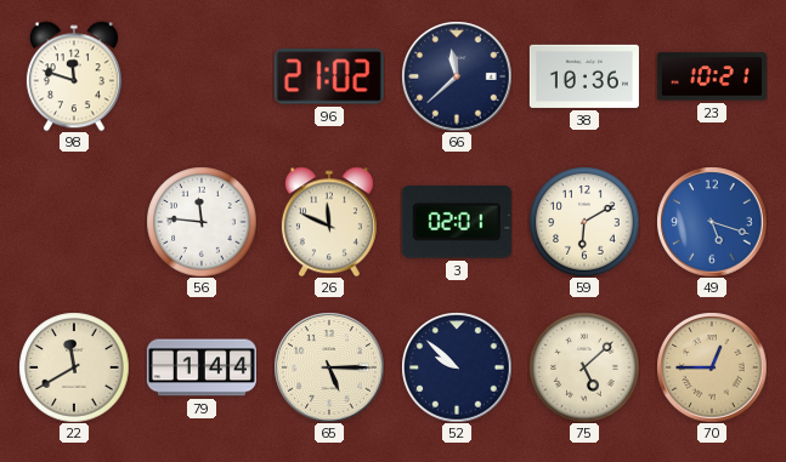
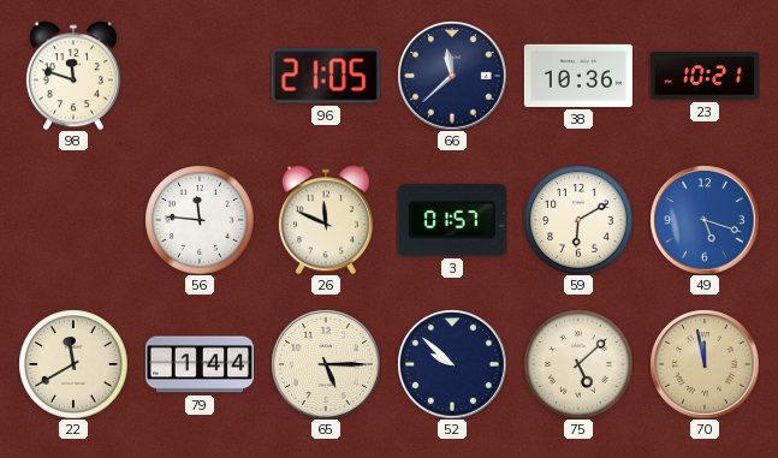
96: 21:02 -> 21:05 (326, 76)
3: 02:01 -> 01:57 (452, 220)
70: 12:45 -> 11:58 (705, 364)
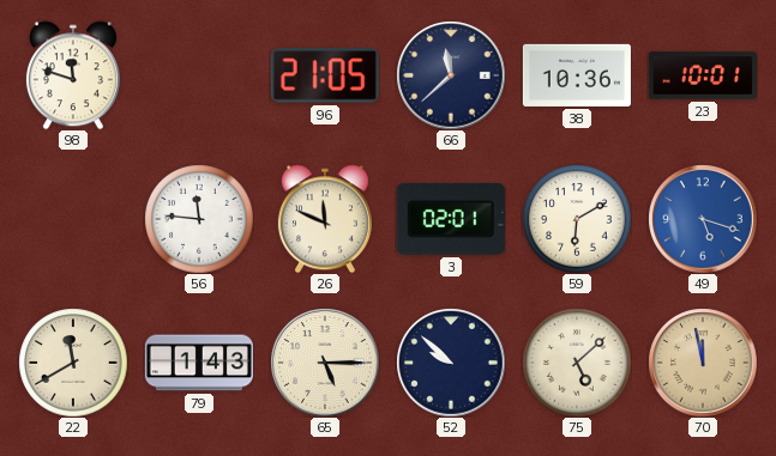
23: 10:21 -> 10:01 (703, 75)
3: 01:57 -> 02:01 (451, 219)
79: 1:44 -> 1:43 (199, 363)
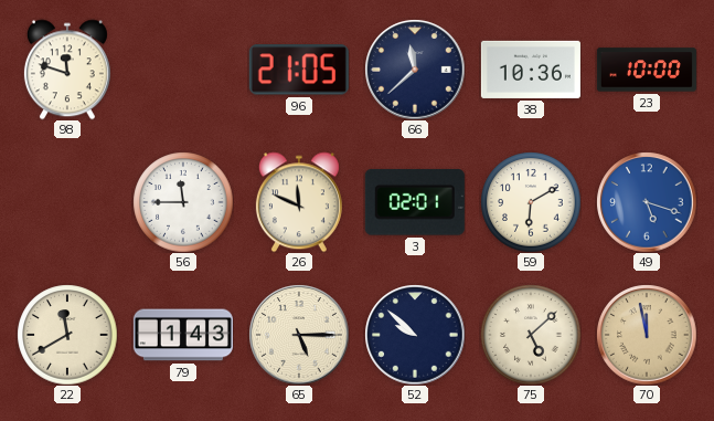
23: 10:01 -> 10:00 (647, 70)
56: 11:46 -> 11:45 (183, 202)
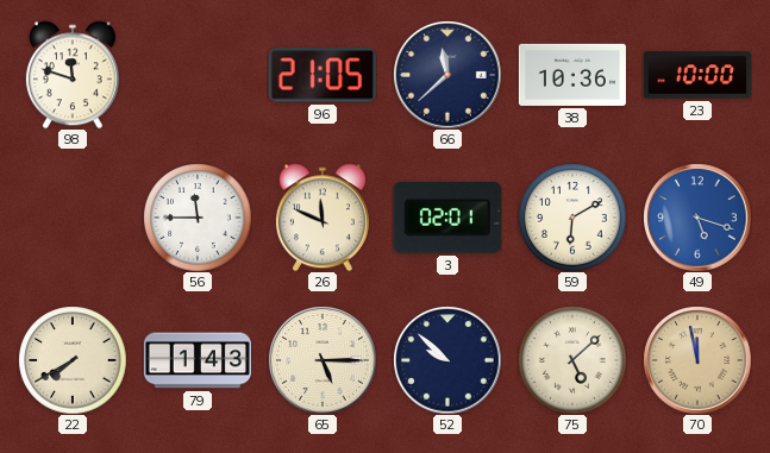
22: 11:40 -> 7:40 (73, 360)
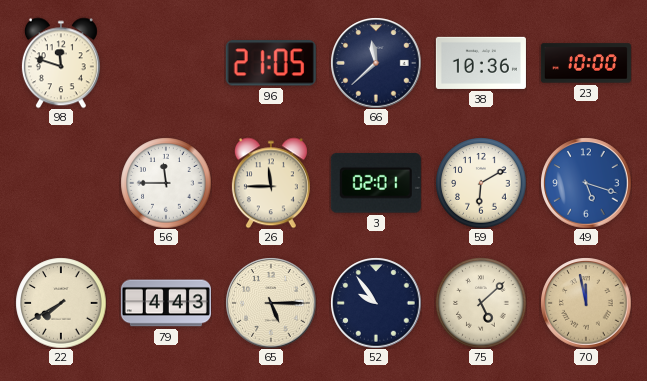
26: 11:49 -> 11:45 (271, 183)
79: 1:43 -> 4:43 (166, 303)
52: 9:52 -> 9:54 (376, 303)
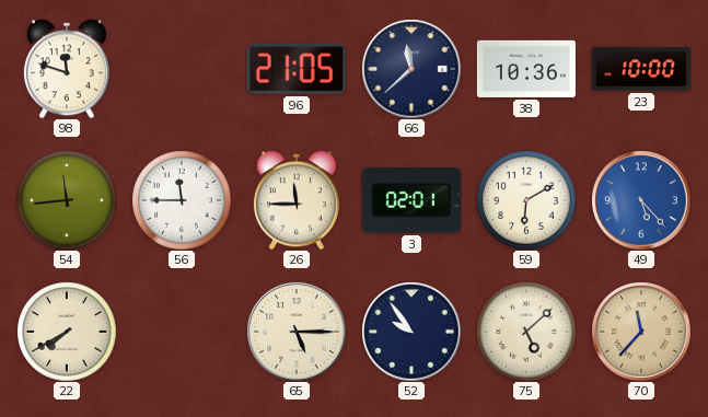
54: none -> 11:44 (67, 200)
49: 5:18 -> 5:23 (641, 200)
79: 4:43 -> none (166, 303)
70: 11:58 -> 11:37 (641, 332)
